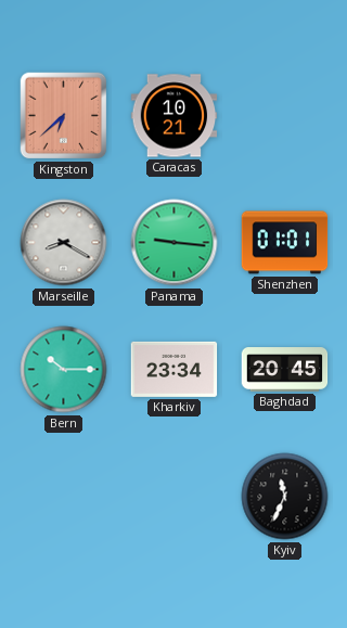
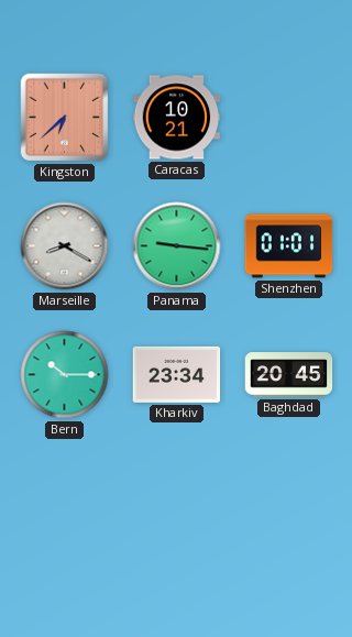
Kyiv: 11:34 -> none (285, 497)
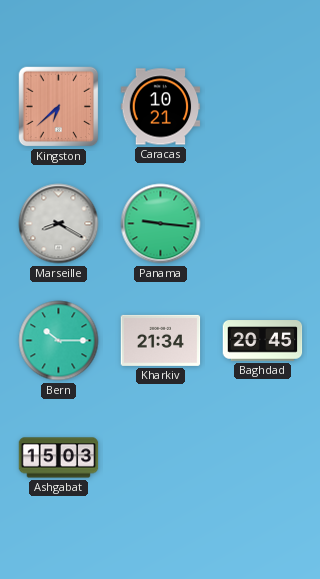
Shenzhen: 01:01 -> none (289, 246)
Kharkiv: 23:34 -> 21:34 (161, 340)
Ashgabat: none -> 15:03 (59, 458)
